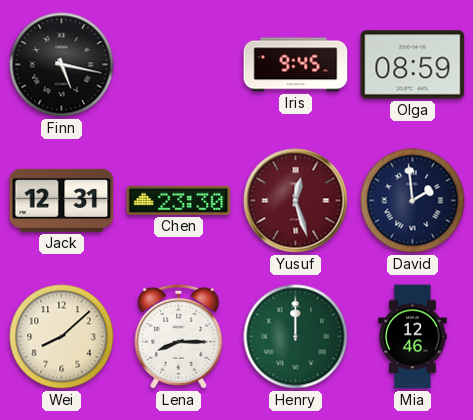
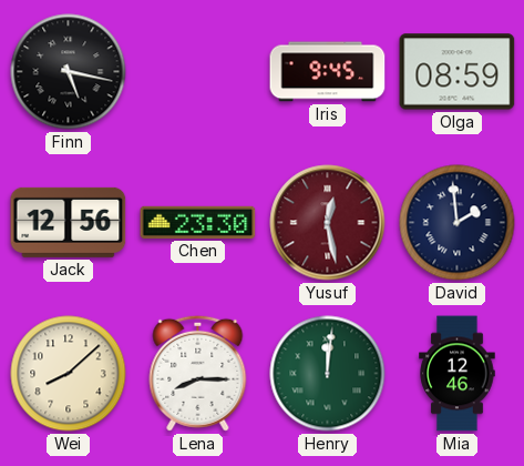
Jack: 12:31 -> 12:56 (69, 222)
Yusuf: 12:27 -> 12:28 (328, 223)
Henry: 12:00 -> 12:01 (328, 374)
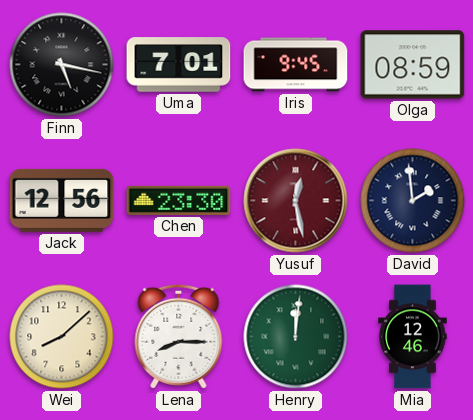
Uma: none -> 7:01 (179, 65)
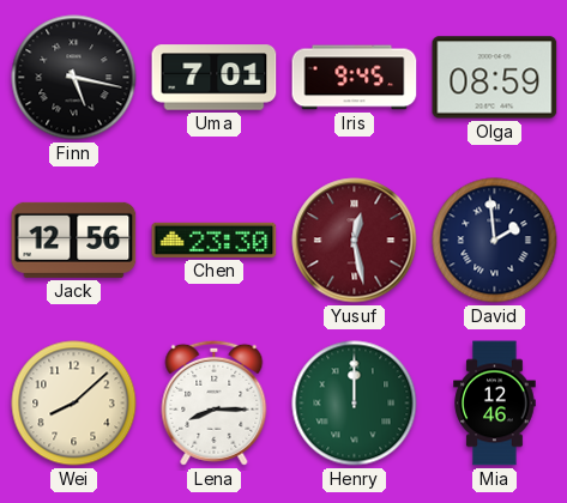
Henry: 12:01 -> 12:00 (355, 404)
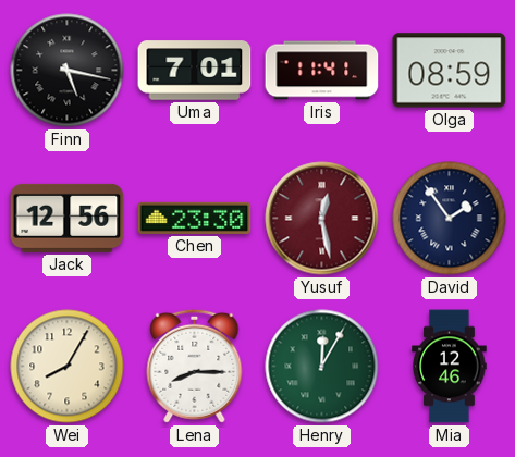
Iris: 9:45 -> 11:41 (322, 71)
David: 1:59 -> 1:54 (450, 219)
Wei: 8:08 -> 8:05 (68, 367)
Henry: 12:00 -> 12:05 (322, 367)
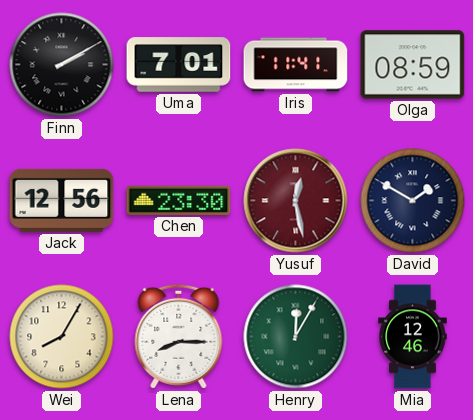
Finn: 5:17 -> 2:10 (62, 65)
David: 1:54 -> 1:50 (413, 201)
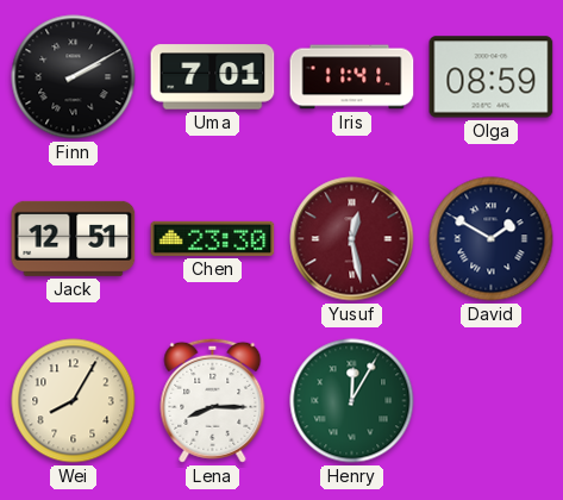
Jack: 12:56 -> 12:51 (74, 238)
Mia: 12:46 -> none (413, 337)
